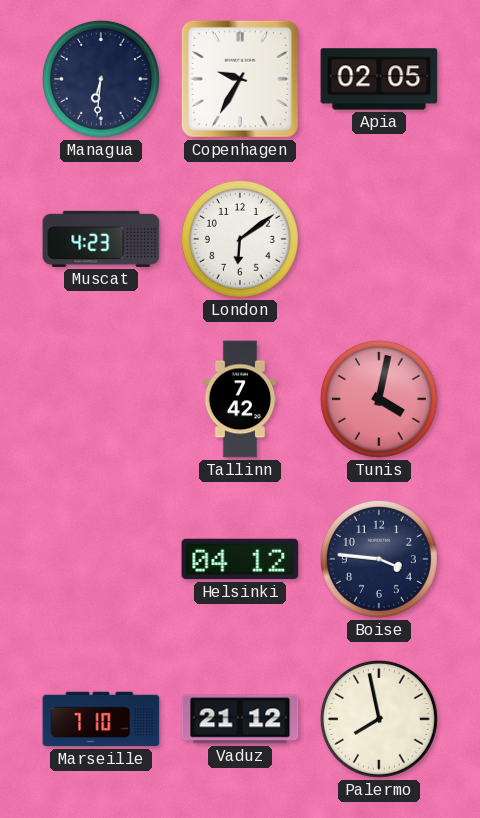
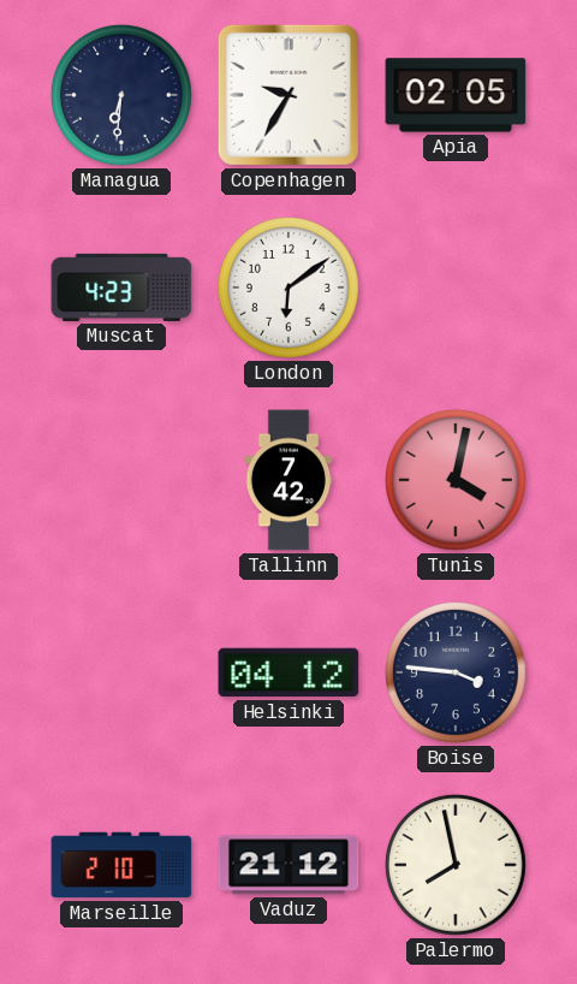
Marseille: 7:10 -> 2:10 (121, 865)
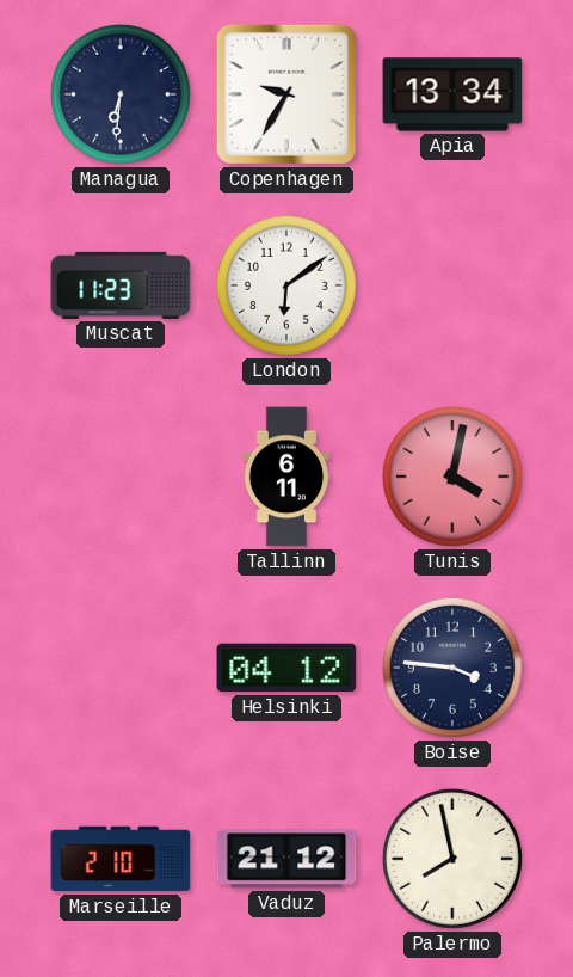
Apia: 02:05 -> 13:34 (452, 94)
Muscat: 4:23 -> 11:23 (121, 285)
Tallinn: 7:42 -> 6:11 (286, 477)
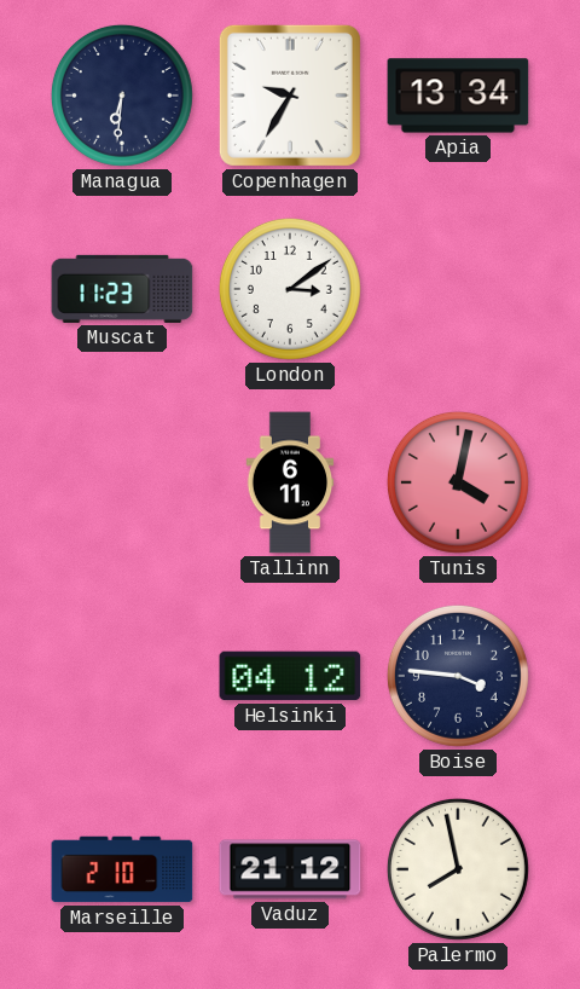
London: 6:09 -> 3:09 (290, 289)
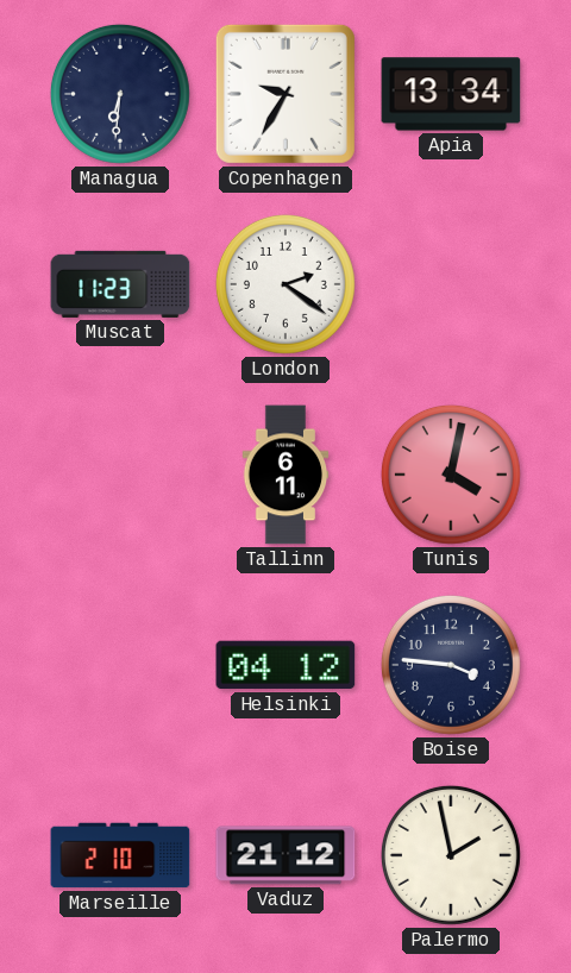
London: 3:09 -> 2:21 (285, 284)
Palermo: 7:58 -> 1:58 (451, 855)
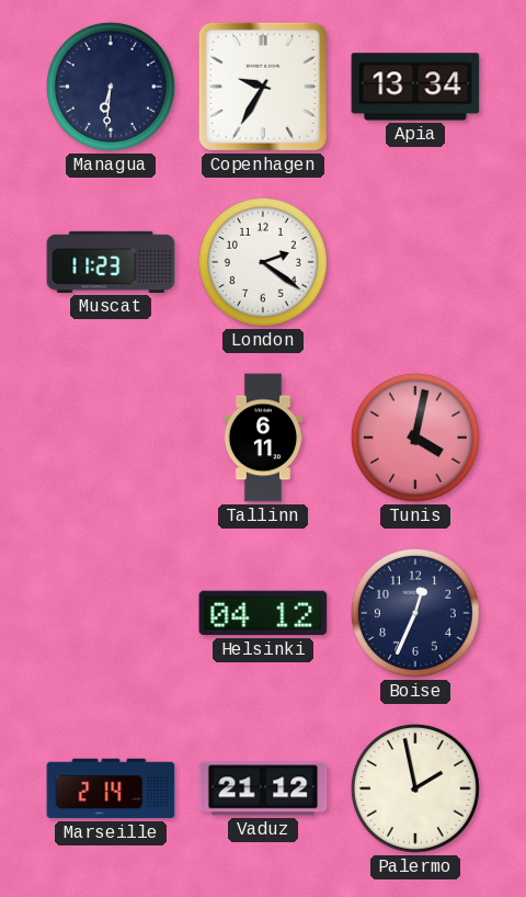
Boise: 3:46 -> 12:34 (415, 613)
Marseille: 2:10 -> 2:14 (111, 788)
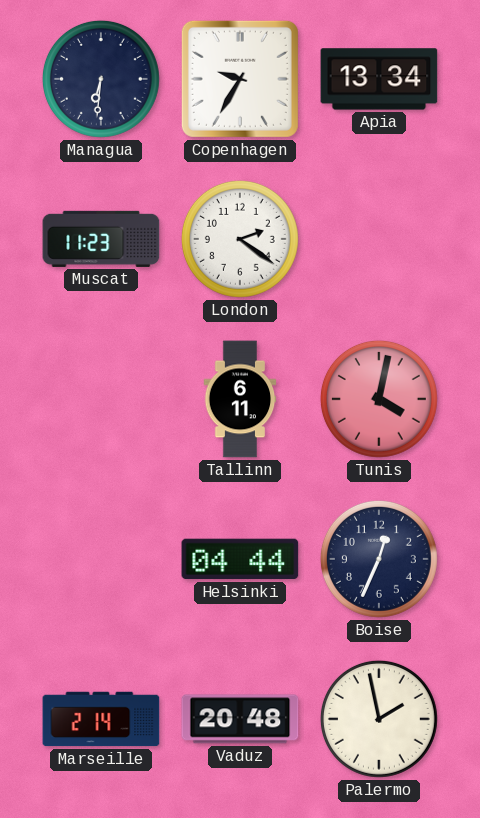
Helsinki: 04:12 -> 04:44 (240, 559)
Vaduz: 21:12 -> 20:48 (240, 719)
